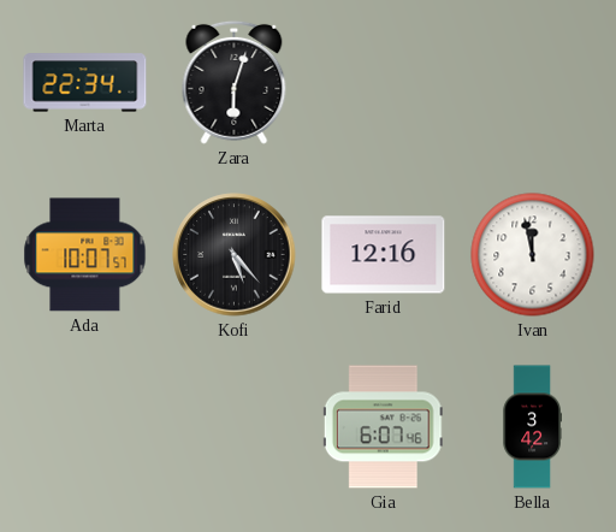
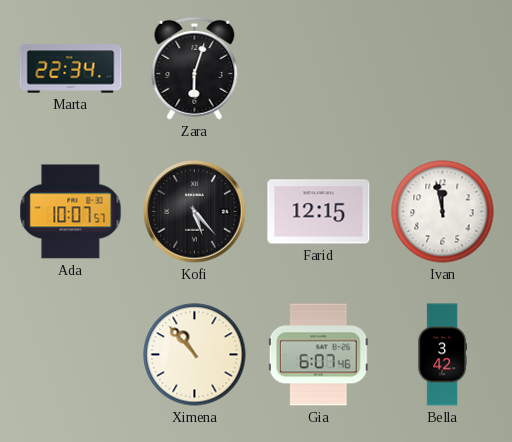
Farid: 12:16 -> 12:15 (319, 212)
Ximena: none -> 10:53 (195, 355)
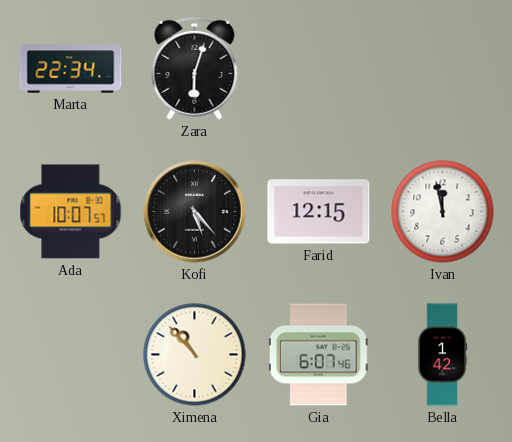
Bella: 3:42 -> 1:42 (442, 355)
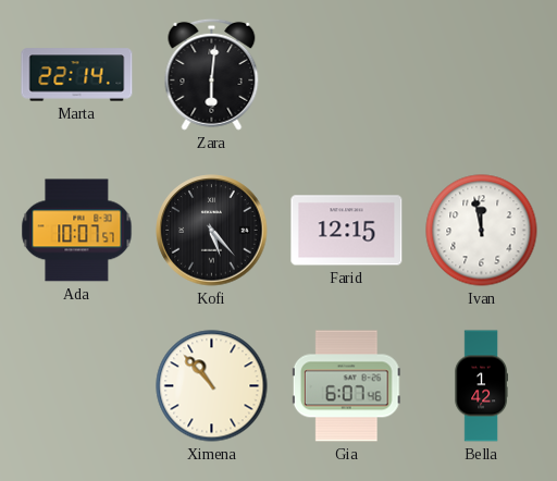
Marta: 22:34 -> 22:14 (77, 75)
Zara: 6:03 -> 6:01 (212, 74)
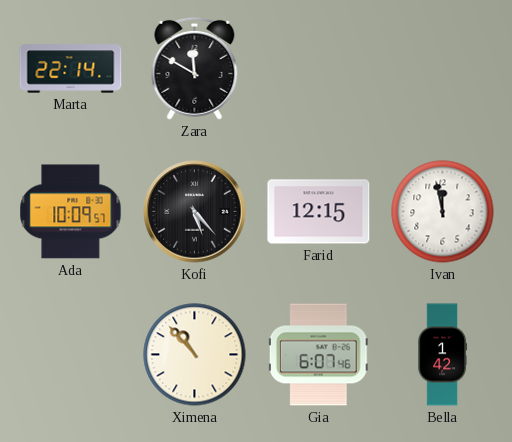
Zara: 6:01 -> 11:50 (195, 68)
Ada: 10:07 -> 10:09 (71, 212)
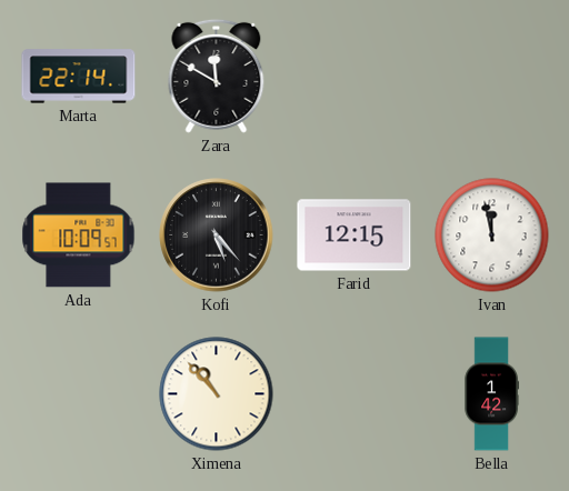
Gia: 6:07 -> none (318, 355)
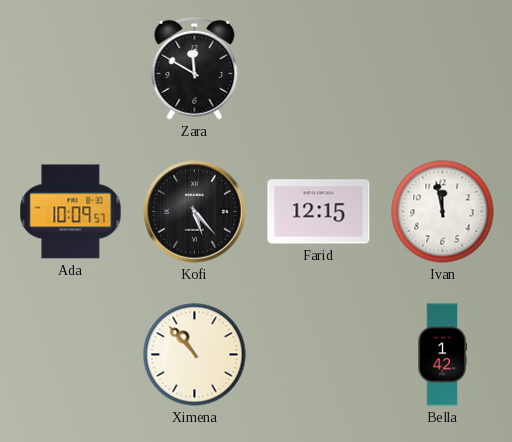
Marta: 22:14 -> none (79, 77)
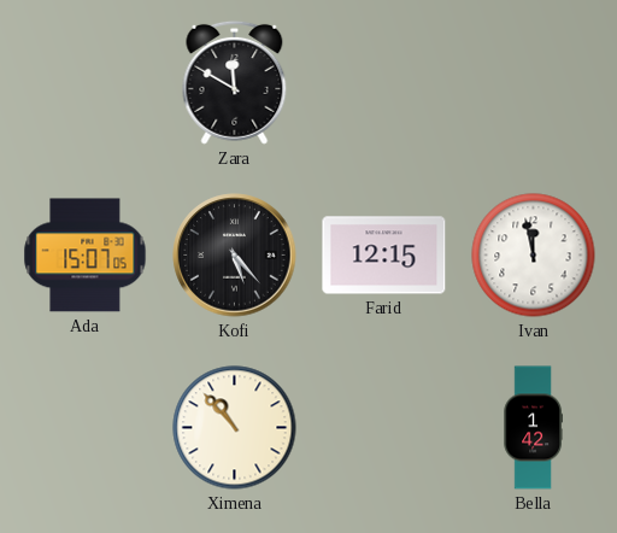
Ada: 10:09 -> 15:07 (86, 256)
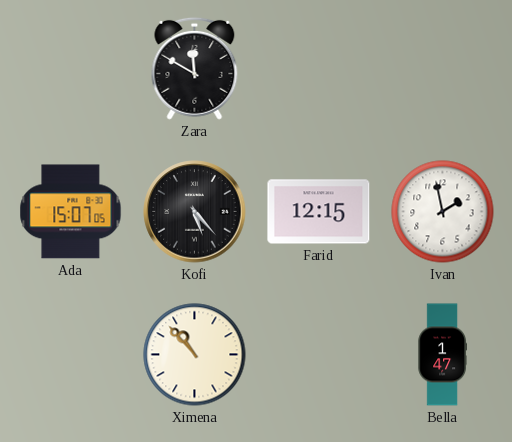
Ivan: 11:58 -> 1:58 (443, 212)
Bella: 1:42 -> 1:47 (442, 355)
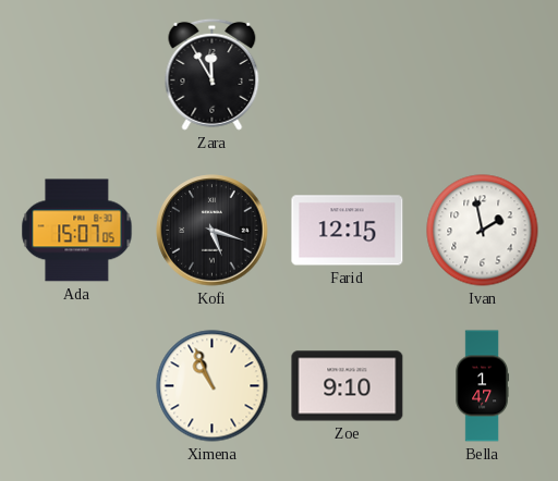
Zara: 11:50 -> 11:55 (213, 74)
Kofi: 5:23 -> 5:18 (213, 231)
Ximena: 10:53 -> 10:56 (213, 386)
Zoe: none -> 9:10 (348, 386)
